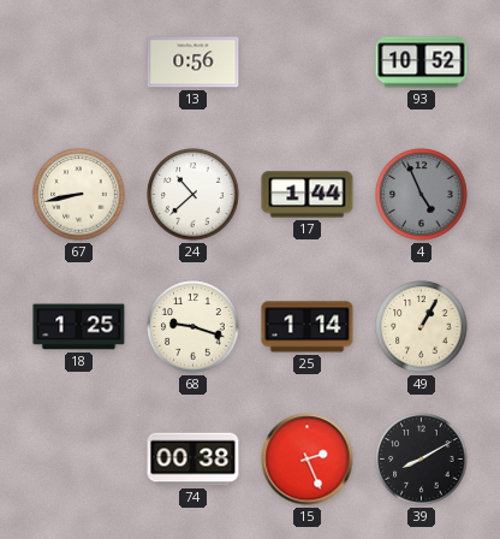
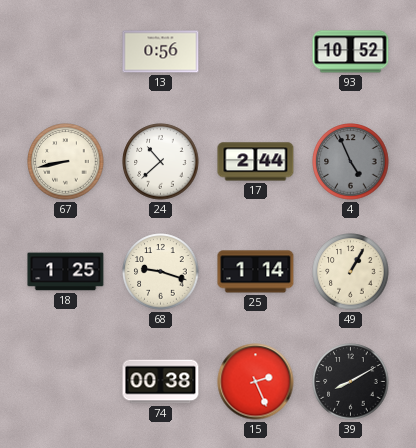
17: 1:44 -> 2:44 (256, 162)
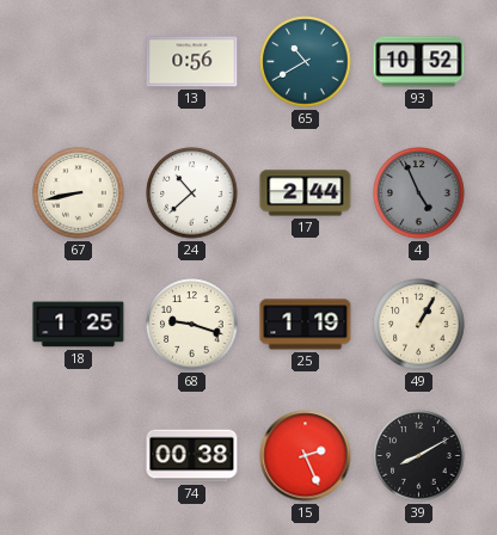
65: none -> 10:40 (306, 62)
25: 1:14 -> 1:19 (306, 325)
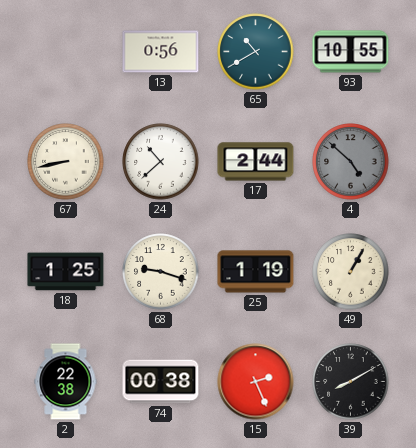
93: 10:52 -> 10:55 (351, 52)
4: 4:56 -> 4:52 (351, 162)
2: none -> 22:38 (66, 382)
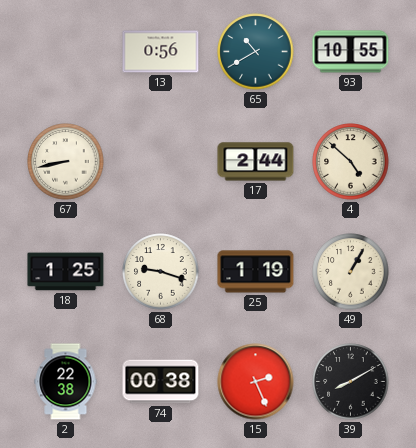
24: 10:38 -> none (161, 162)
4 dial: grey -> cream (351, 162)
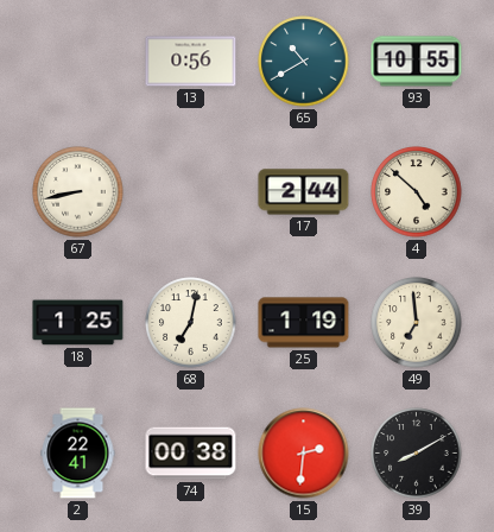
68: 9:18 -> 7:02 (191, 323)
49: 1:05 -> 6:59 (417, 323)
2: 22:38 -> 22:41 (78, 454)
15: 2:26 -> 2:31 (304, 454)
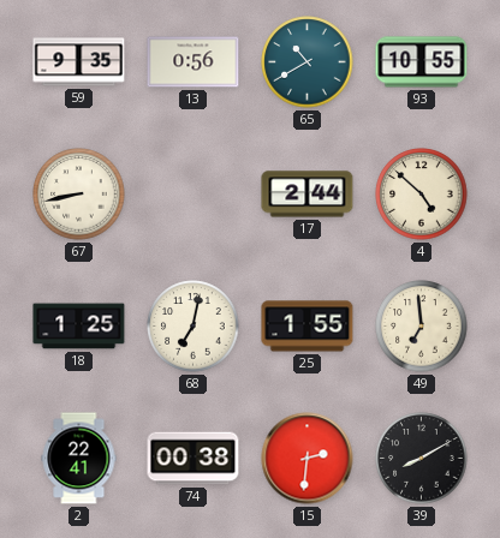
59: none -> 9:35 (79, 62)
25: 1:19 -> 1:55 (308, 327)
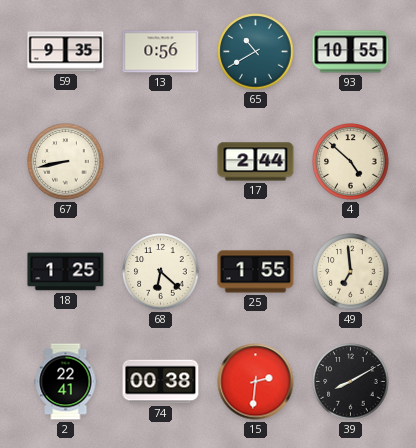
68: 7:02 -> 6:22 (161, 272)
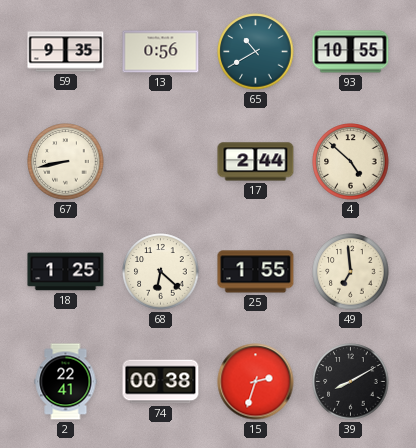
15: 2:31 -> 2:33 (256, 382)
